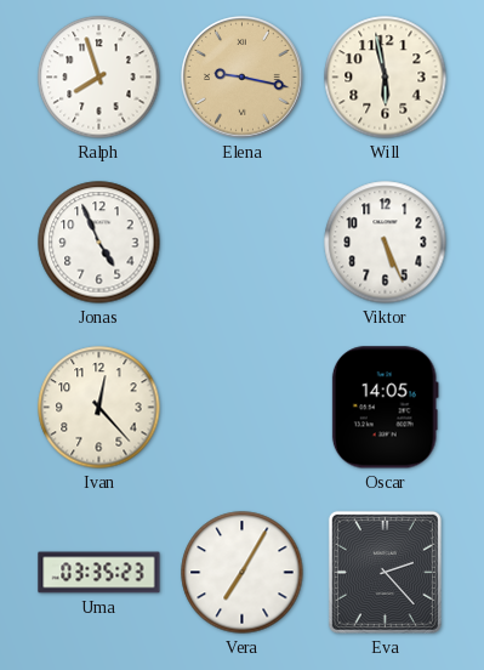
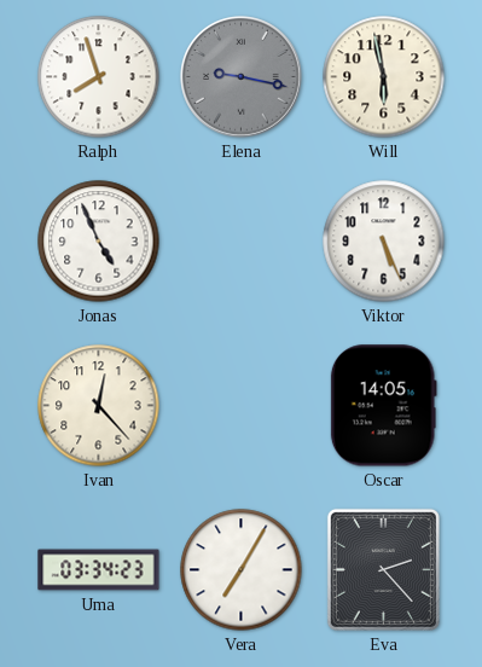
Elena dial: champagne -> grey (242, 77)
Uma: 03:35 -> 03:34 (99, 570)
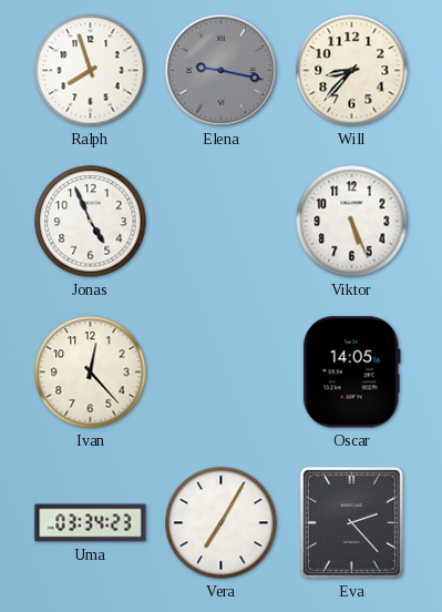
Will: 5:58 -> 8:37 (352, 71)
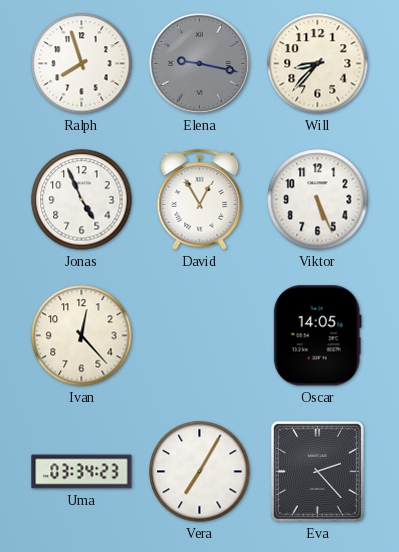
David: none -> 12:55 (200, 200)
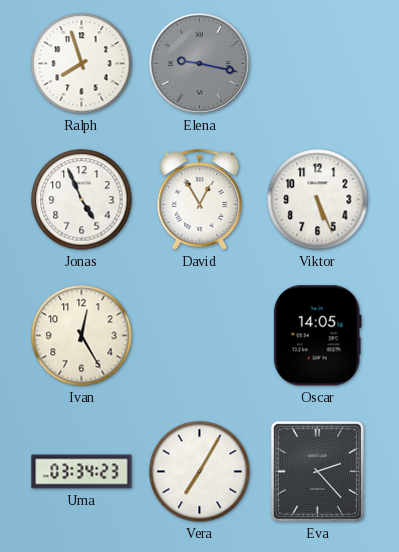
Will: 8:37 -> none (318, 64)
Ivan: 12:23 -> 12:25 (82, 336)
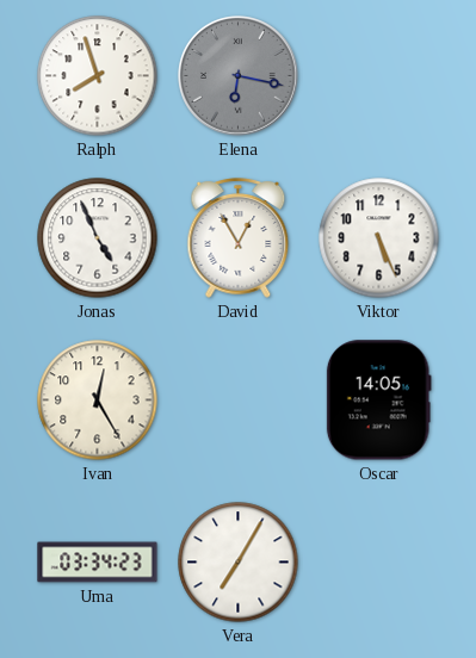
Elena: 9:17 -> 6:17 (239, 76)
Eva: 2:23 -> none (317, 471)
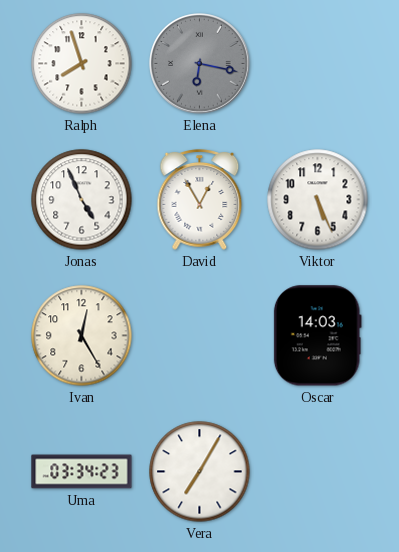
Oscar: 14:05 -> 14:03 (317, 336)
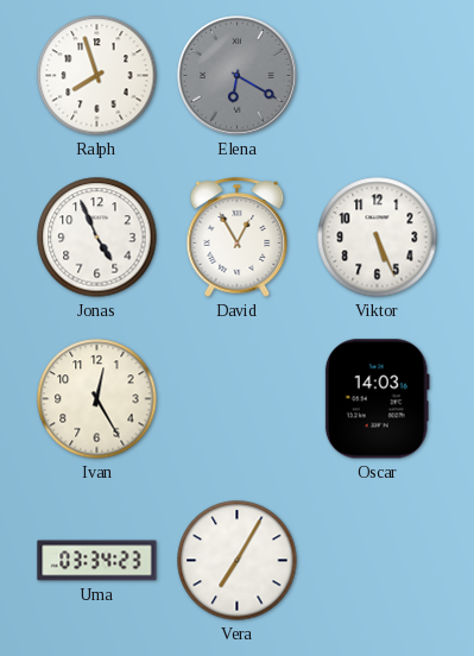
Elena: 6:17 -> 6:20 (238, 76)
